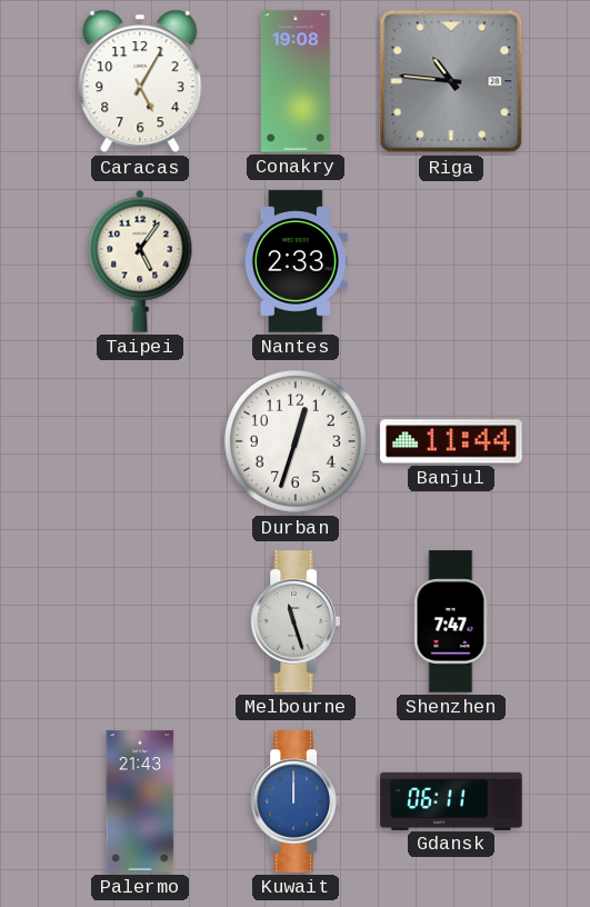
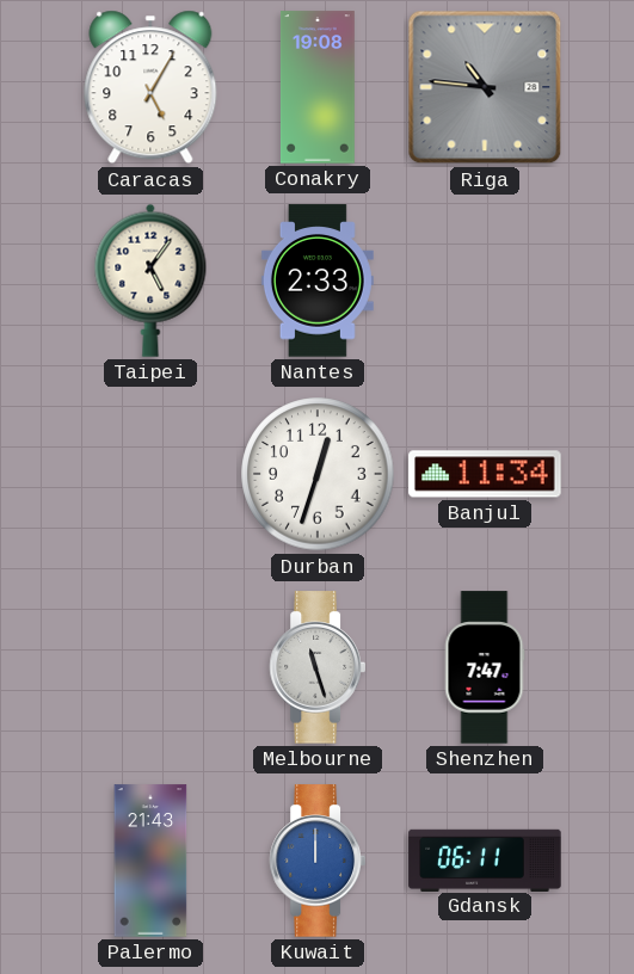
Banjul: 11:44 -> 11:34 (485, 474)
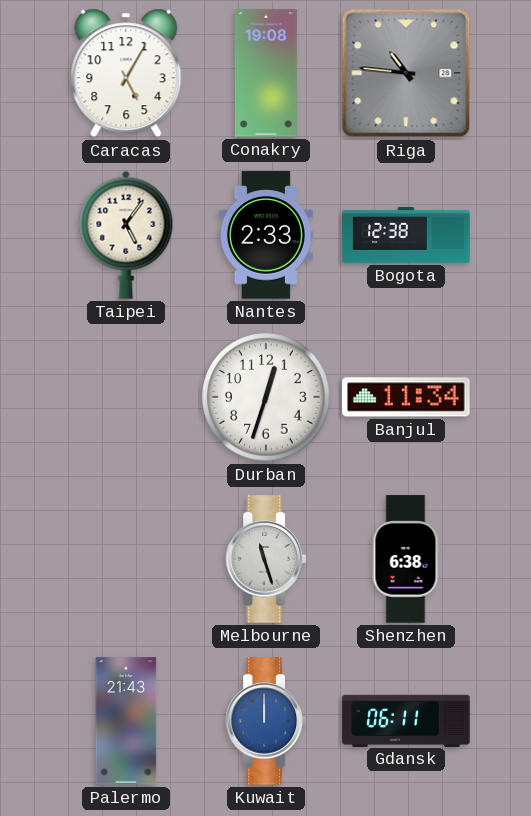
Bogota: none -> 12:38 (406, 235)
Shenzhen: 7:47 -> 6:38 (406, 559)
